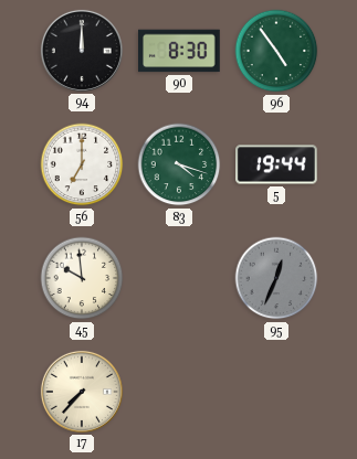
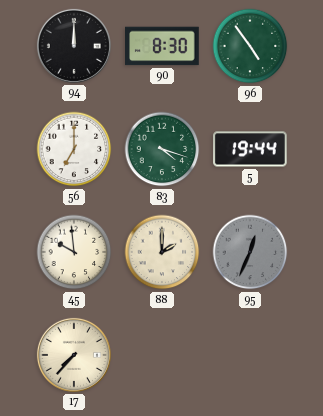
88: none -> 2:00 (162, 252)
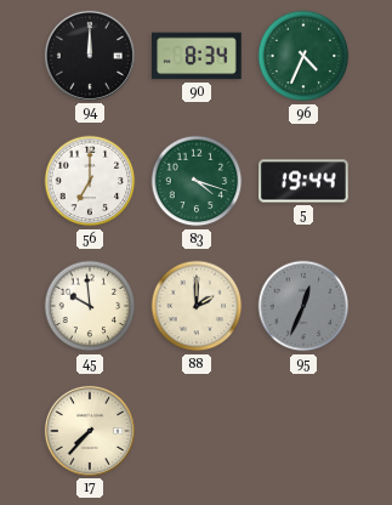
90: 8:30 -> 8:34 (197, 56)
96: 4:54 -> 4:34 (303, 56)
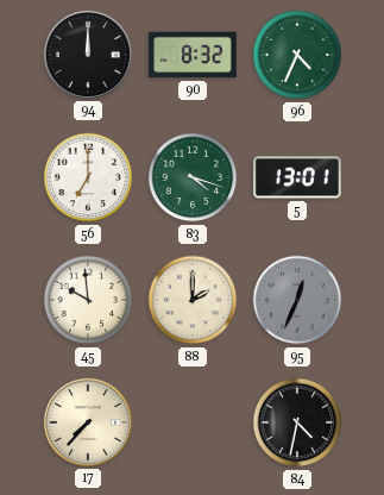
90: 8:34 -> 8:32 (193, 55)
5: 19:44 -> 13:01 (297, 177)
84: none -> 4:32 (297, 422)
